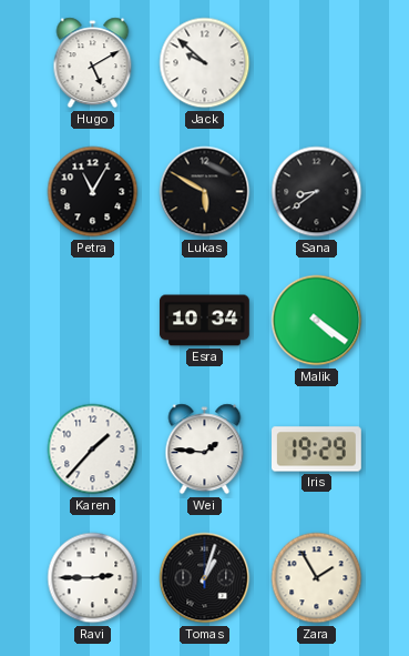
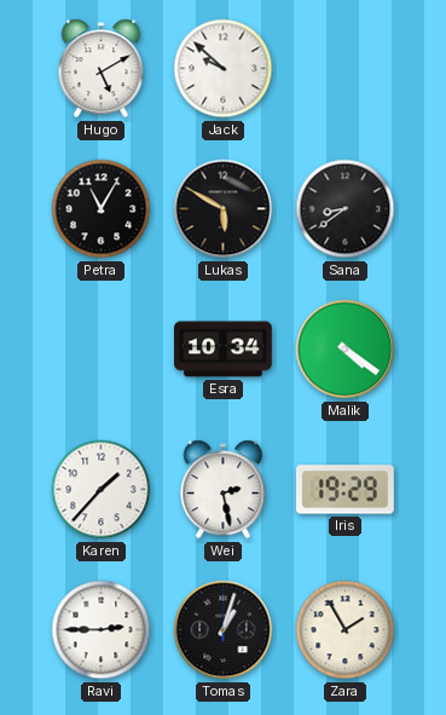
Wei: 1:46 -> 2:28 (224, 490)
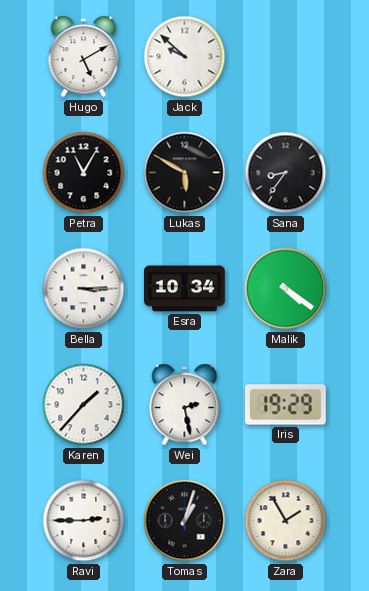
Sana: 8:39 -> 8:36 (286, 173)
Bella: none -> 3:15 (84, 289)
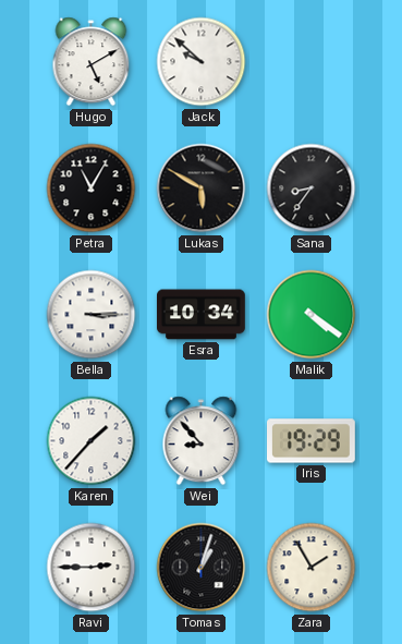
Wei: 2:28 -> 8:53 (202, 441)
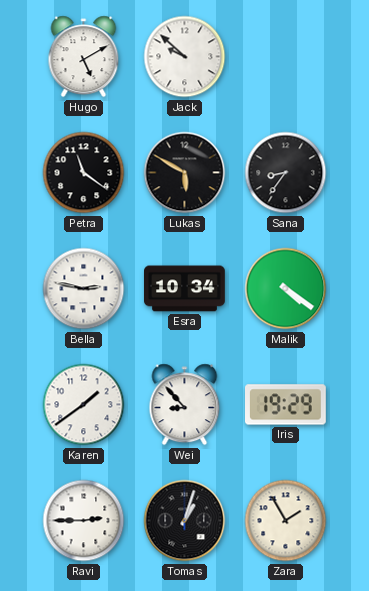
Petra: 11:05 -> 11:21 (84, 173)
Bella: 3:15 -> 2:47 (84, 289)
Karen: 1:37 -> 1:39 (84, 405)
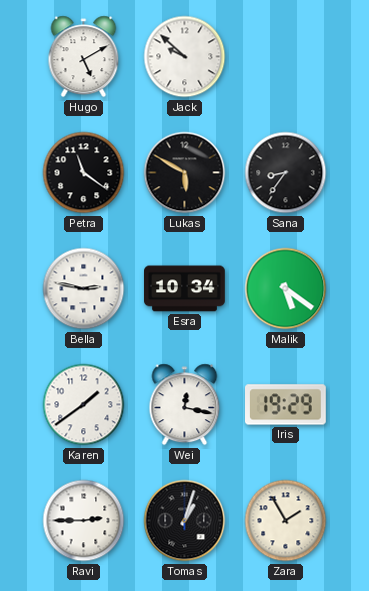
Malik: 4:21 -> 5:21 (286, 289)
Wei: 8:53 -> 12:17 (185, 405)
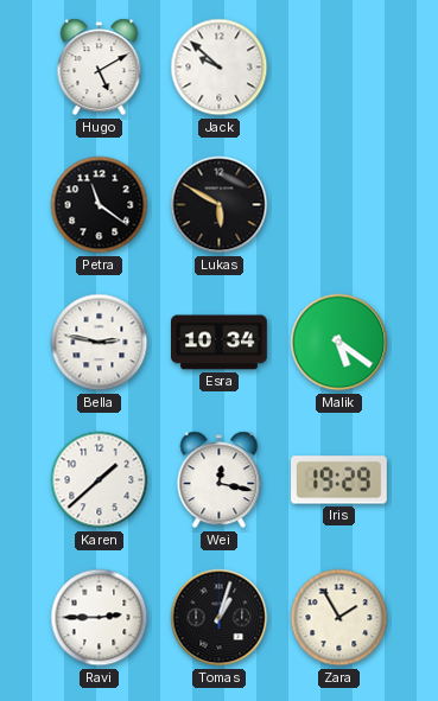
Sana: 8:36 -> none (286, 173)
Karen: 1:39 -> 1:38 (100, 480)
